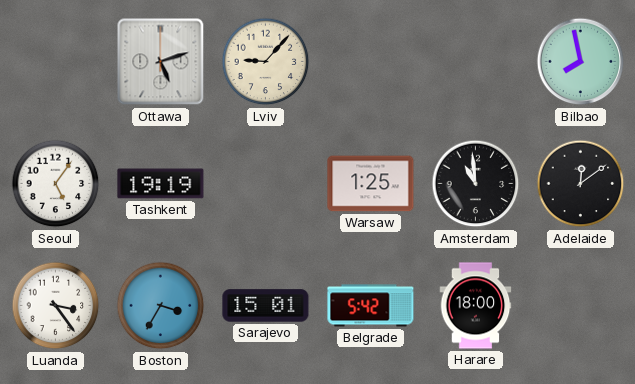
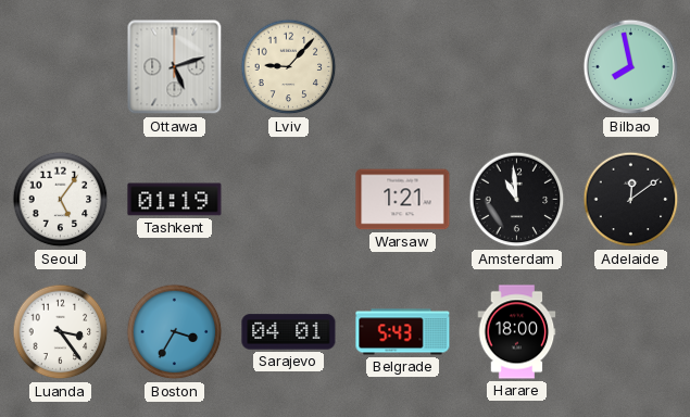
Tashkent: 19:19 -> 01:19 (175, 200)
Warsaw: 1:25 -> 1:21 (403, 200)
Sarajevo: 15:01 -> 04:01 (289, 332)
Belgrade: 5:42 -> 5:43 (403, 332)
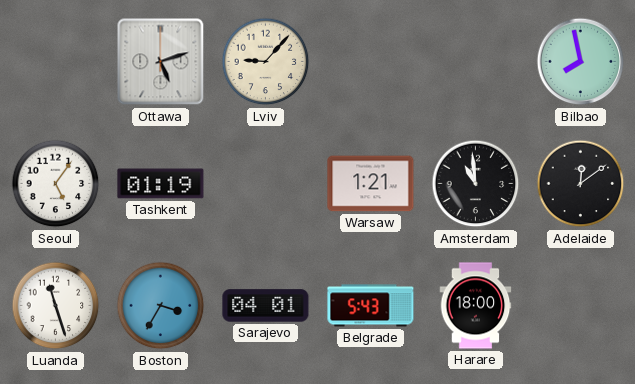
Luanda: 3:24 -> 11:27 (56, 306)
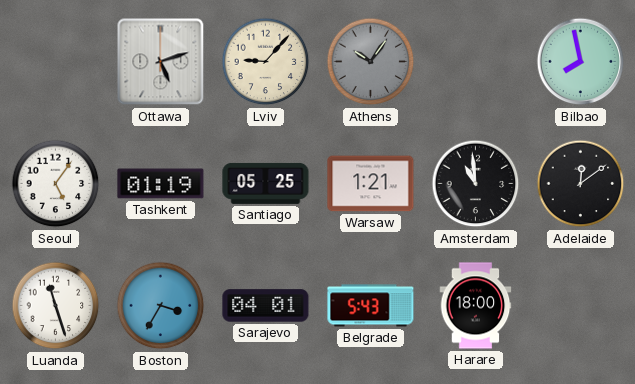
Athens: none -> 10:06 (371, 62)
Santiago: none -> 05:25 (266, 183)
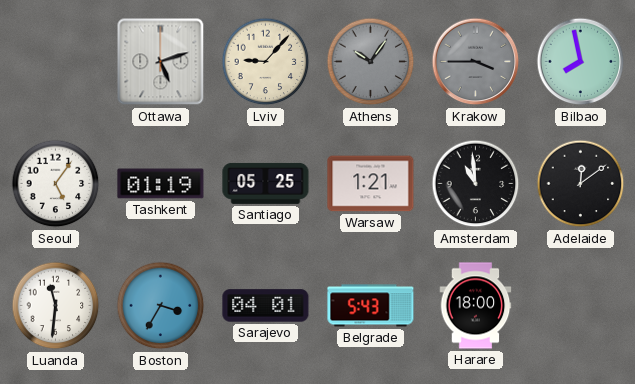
Krakow: none -> 3:45 (476, 62)
Luanda: 11:27 -> 11:31 (56, 306)
